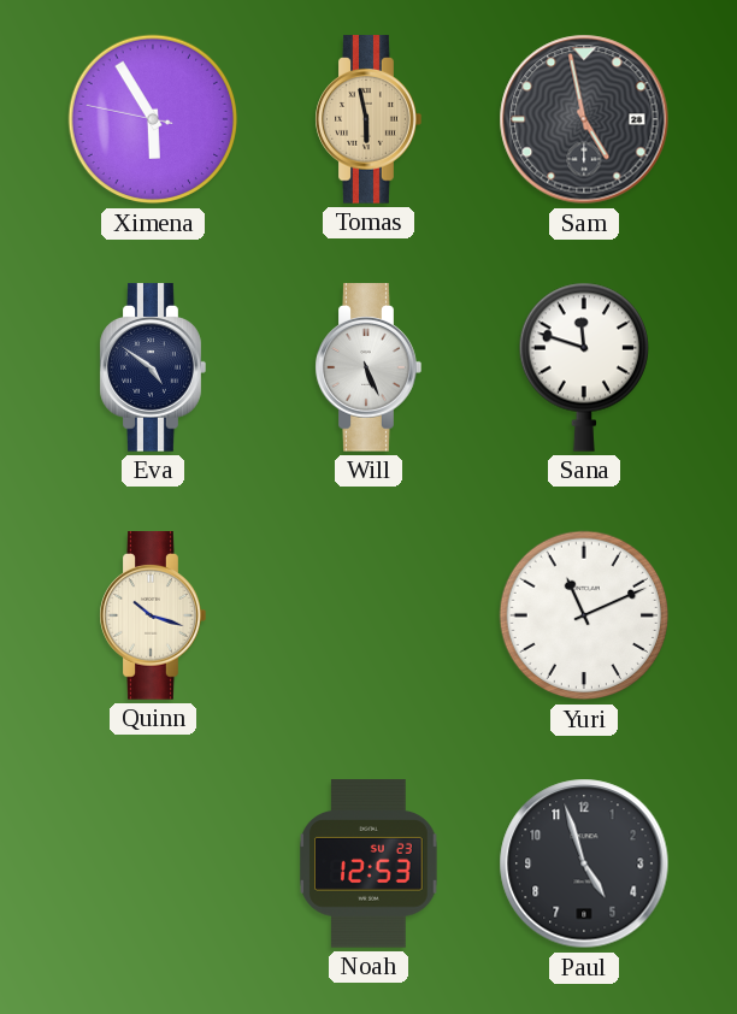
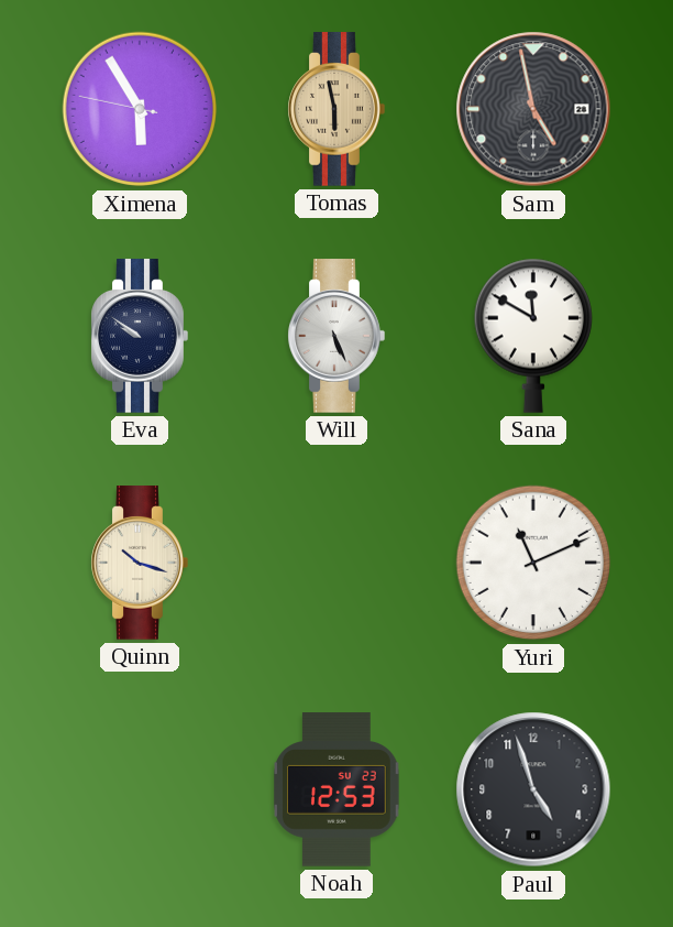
Eva: 4:51 -> 9:51 (140, 336)
Sana: 11:48 -> 11:50 (533, 336)
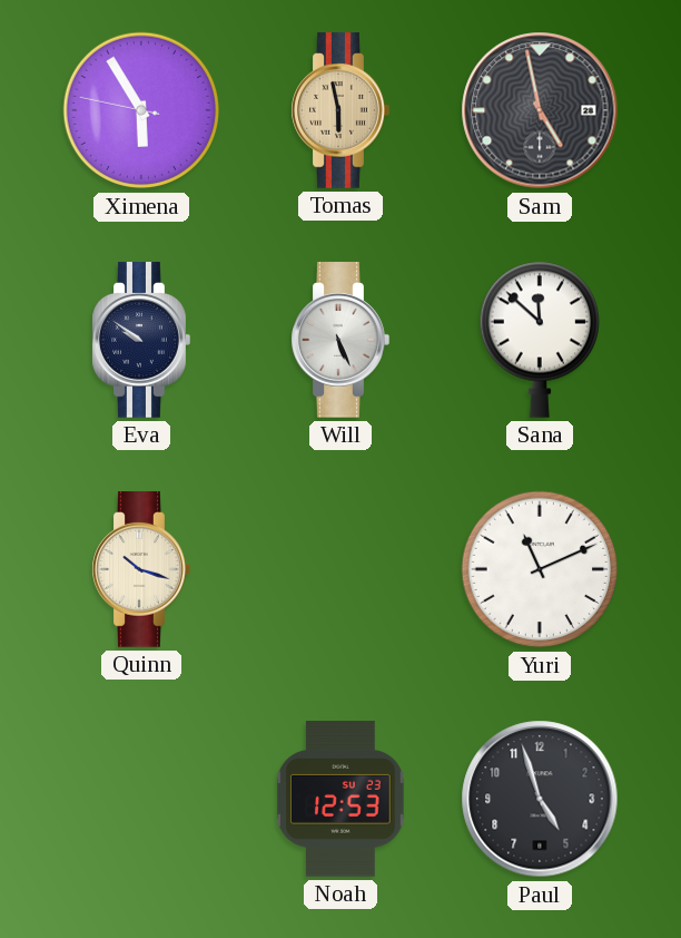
Sana: 11:50 -> 11:52 (540, 340)
